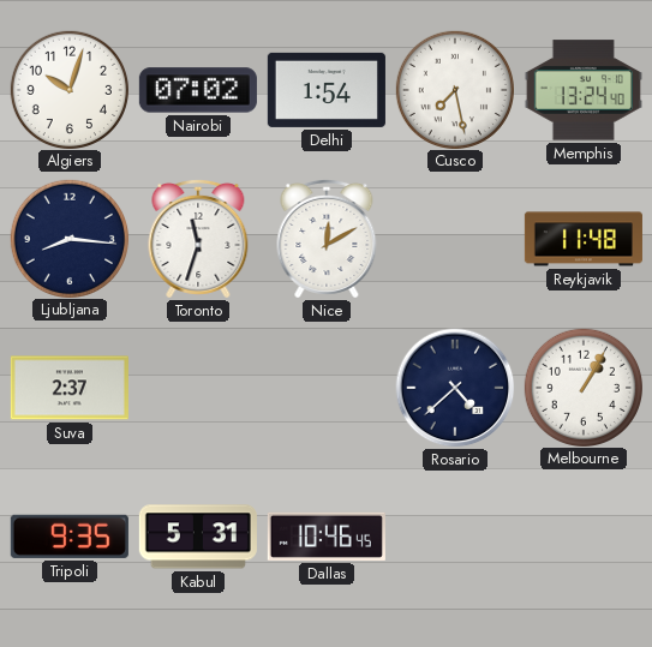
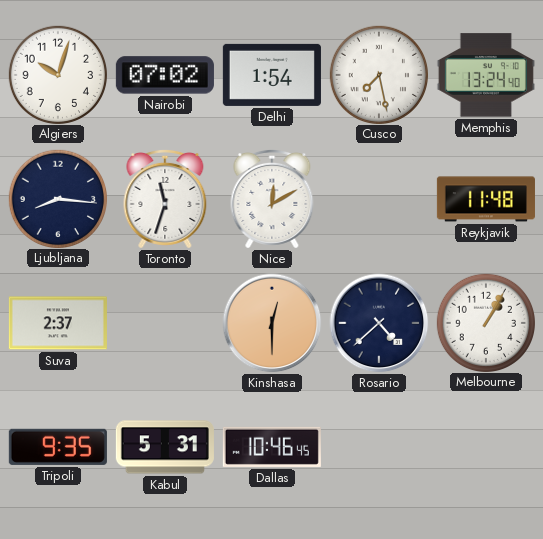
Kinshasa: none -> 12:30 (272, 323)
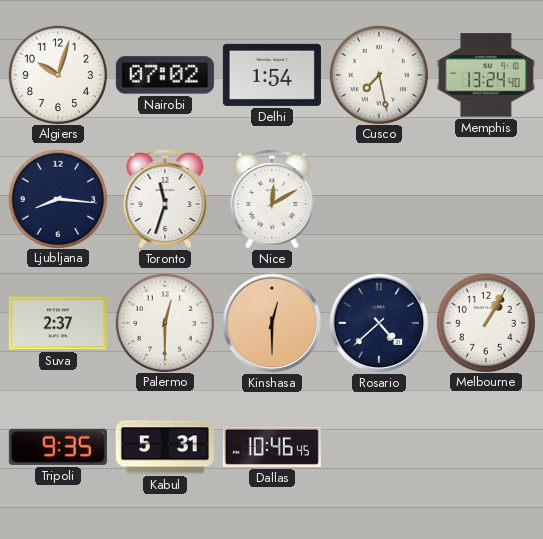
Reykjavik: 11:48 -> none (486, 199)
Palermo: none -> 12:30 (164, 322)
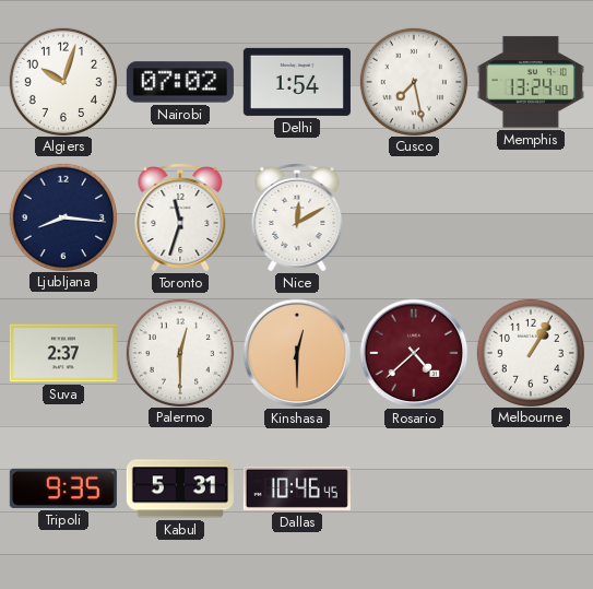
Rosario dial: navy -> burgundy (414, 353)
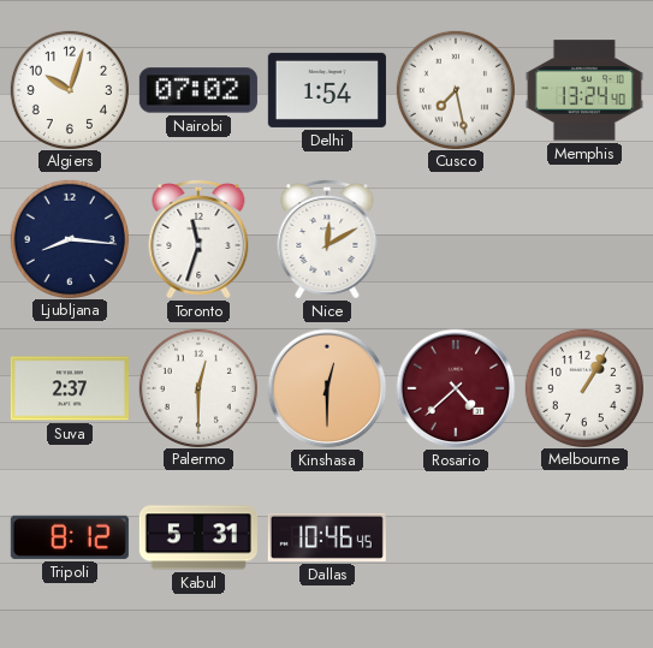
Tripoli: 9:35 -> 8:12 (70, 537)
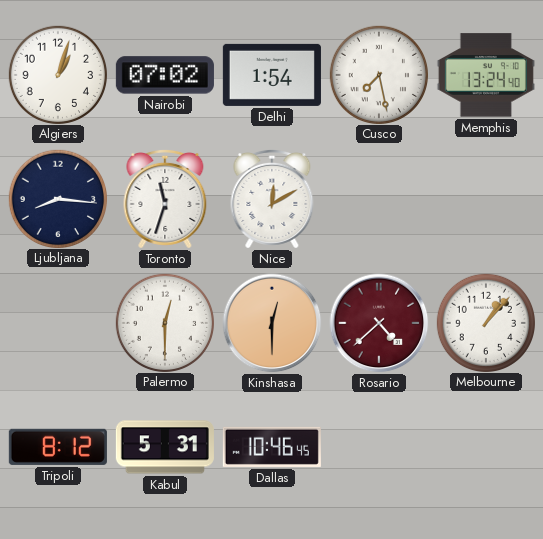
Algiers: 10:03 -> 1:03 (57, 74)
Suva: 2:37 -> none (70, 388)
Melbourne: 1:05 -> 1:07 (485, 322)
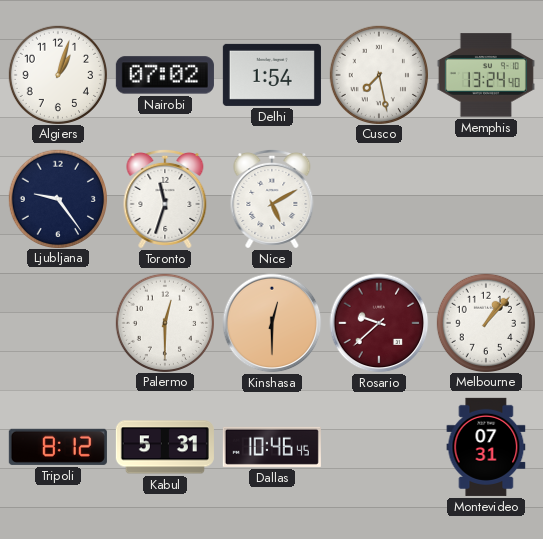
Ljubljana: 8:16 -> 9:24 (57, 198)
Nice: 12:10 -> 5:10 (272, 199)
Rosario: 4:38 -> 9:38 (379, 323)
Montevideo: none -> 07:31 (486, 447)
